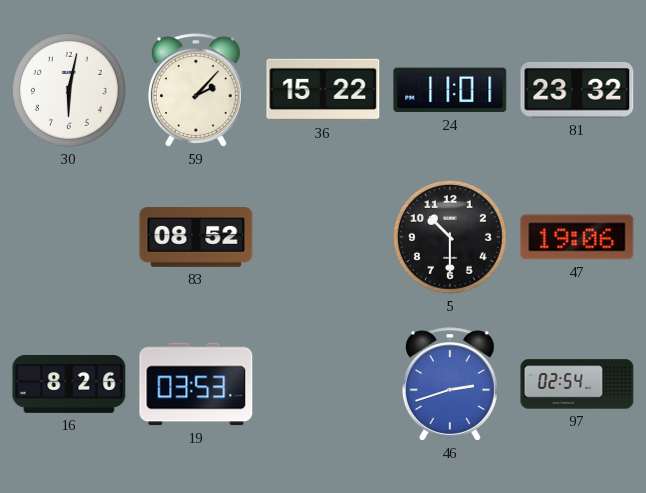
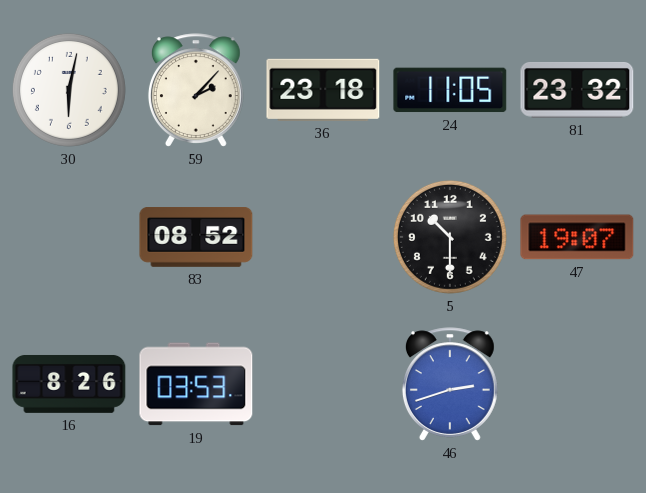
36: 15:22 -> 23:18 (323, 90)
24: 11:01 -> 11:05 (450, 90)
47: 19:06 -> 19:07 (577, 237)
97: 02:54 -> none (577, 384)
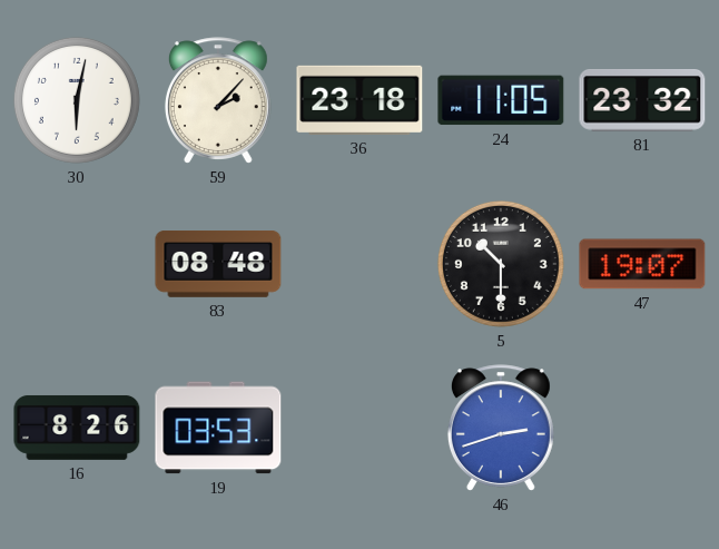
83: 08:52 -> 08:48 (218, 265)
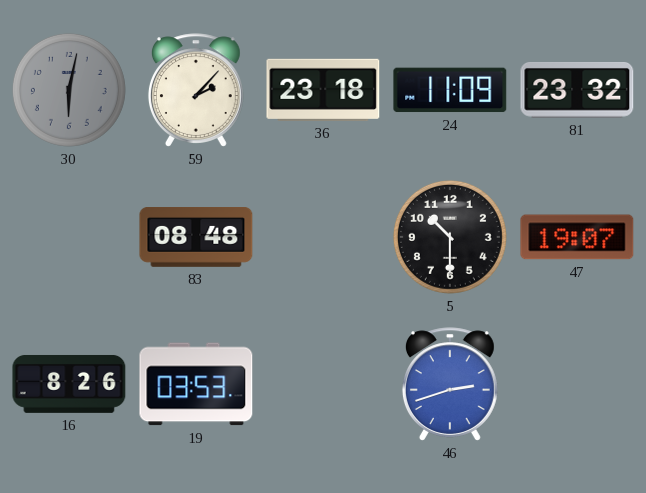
30 dial: white -> grey (69, 90)
24: 11:05 -> 11:09 (450, 90)
